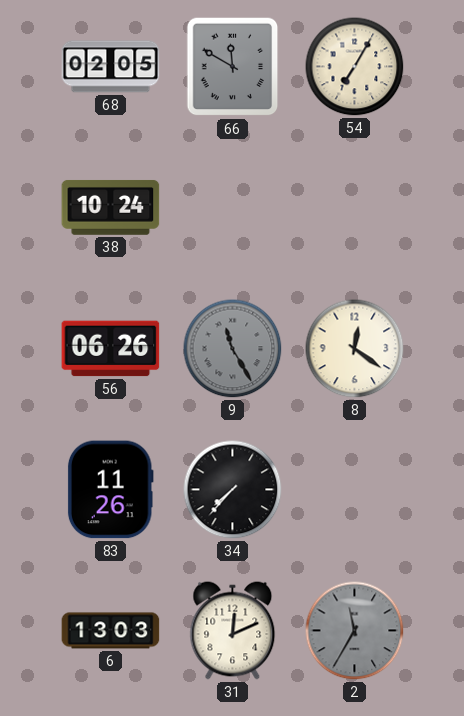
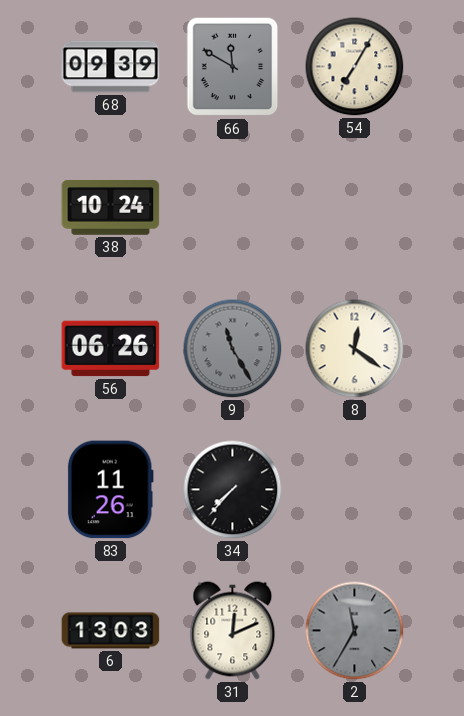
68: 02:05 -> 09:39 (111, 67)
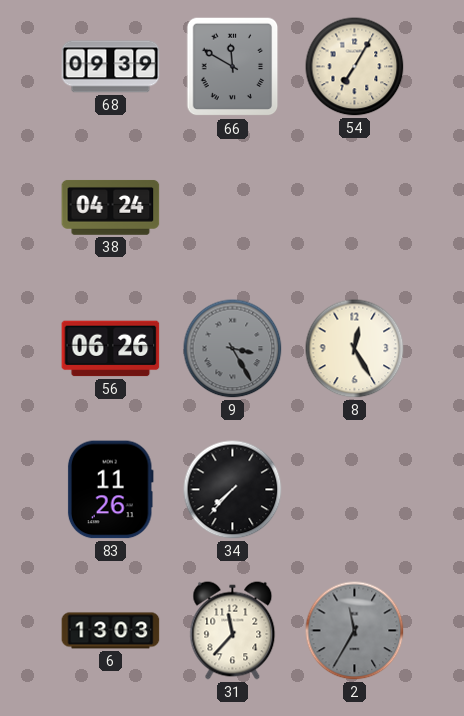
38: 10:24 -> 04:24 (111, 207)
9: 11:25 -> 3:25 (233, 349)
8: 12:21 -> 12:25 (355, 349)
31: 12:11 -> 11:37 (233, 631)
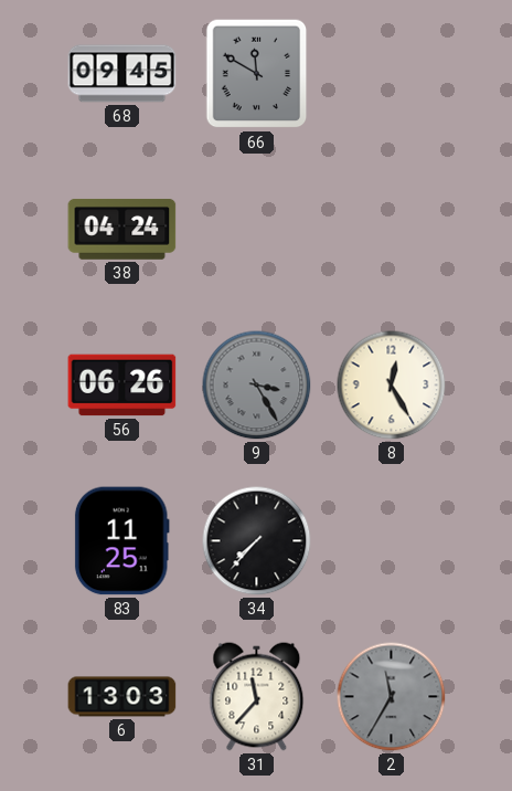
68: 09:39 -> 09:45 (122, 74)
54: 7:05 -> none (355, 67)
83: 11:26 -> 11:25 (121, 541)
